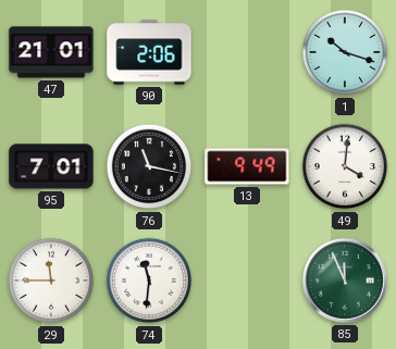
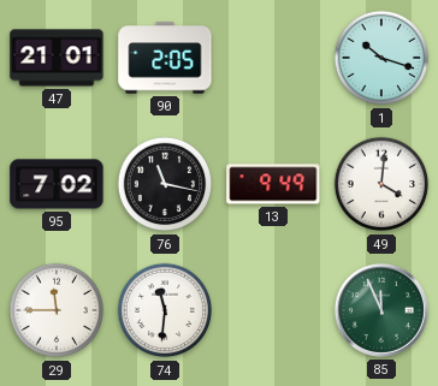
90: 2:06 -> 2:05 (165, 58)
95: 7:01 -> 7:02 (57, 184)
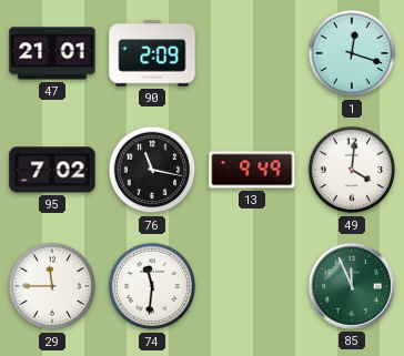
90: 2:05 -> 2:09 (152, 53)
1: 10:18 -> 12:18 (352, 53)
